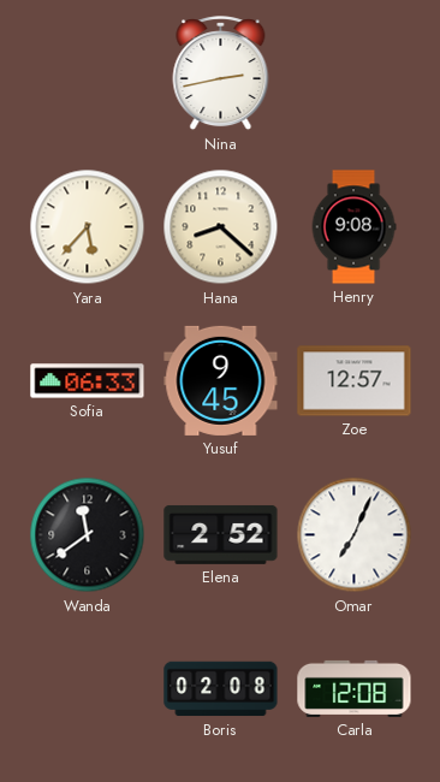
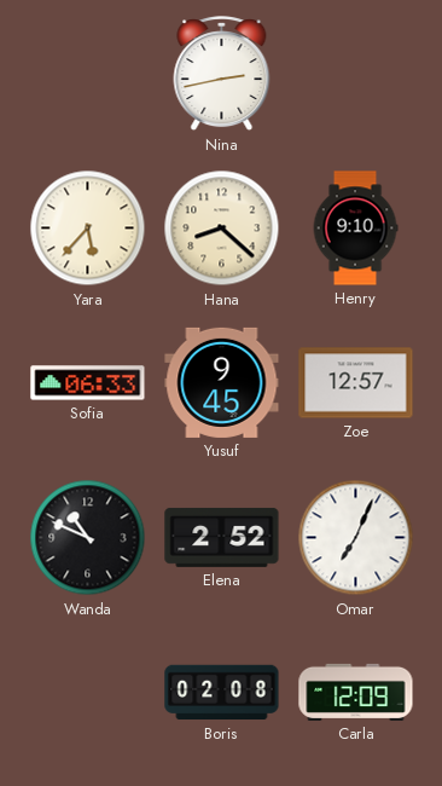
Henry: 9:08 -> 9:10 (355, 229)
Wanda: 11:39 -> 10:49 (88, 538)
Carla: 12:08 -> 12:09 (356, 692)
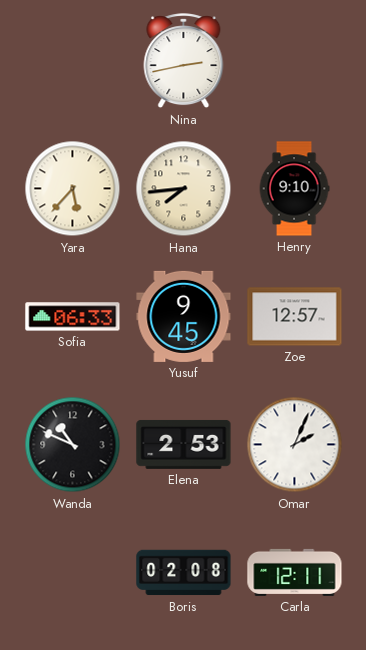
Hana: 8:22 -> 7:44 (184, 189)
Elena: 2:52 -> 2:53 (184, 444)
Omar: 7:04 -> 2:04 (295, 445)
Carla: 12:09 -> 12:11 (295, 572)
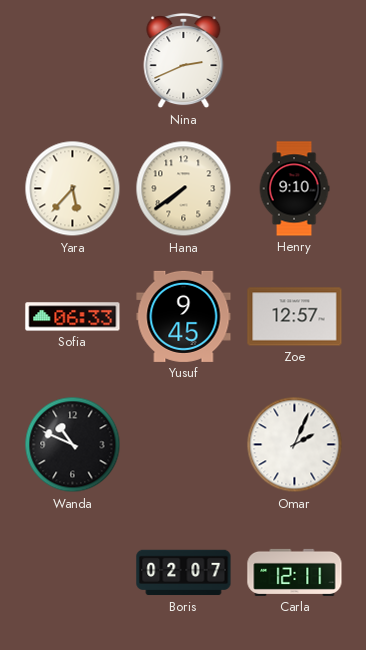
Nina: 2:43 -> 2:41 (184, 61)
Hana: 7:44 -> 7:39 (184, 189)
Elena: 2:53 -> none (184, 444)
Boris: 02:08 -> 02:07 (184, 573)
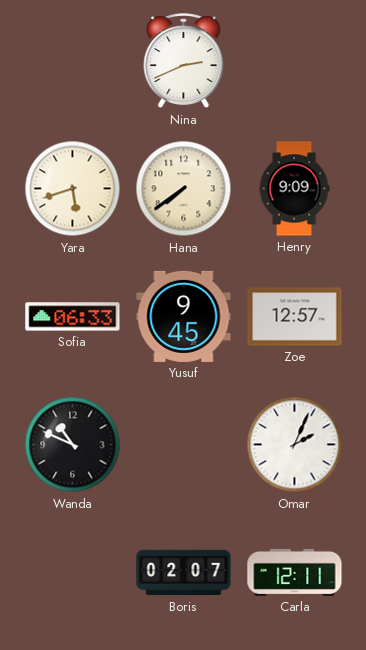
Yara: 5:37 -> 5:42 (73, 189)
Henry: 9:10 -> 9:09 (294, 189)
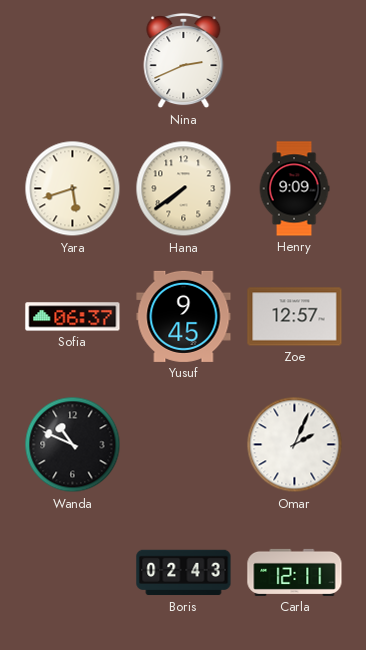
Sofia: 06:33 -> 06:37 (73, 317)
Boris: 02:07 -> 02:43 (184, 573)
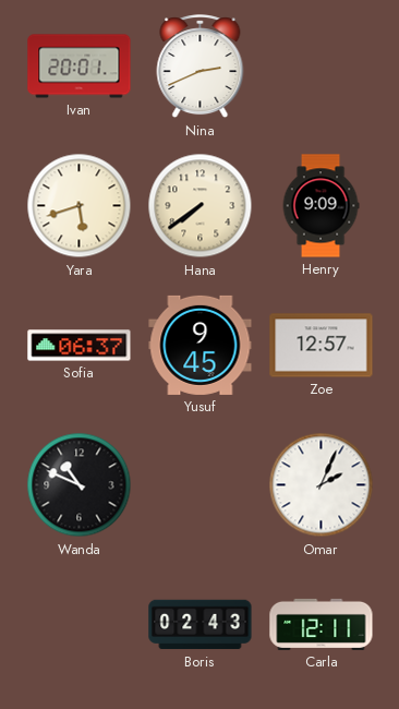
Ivan: none -> 20:01 (80, 67)
